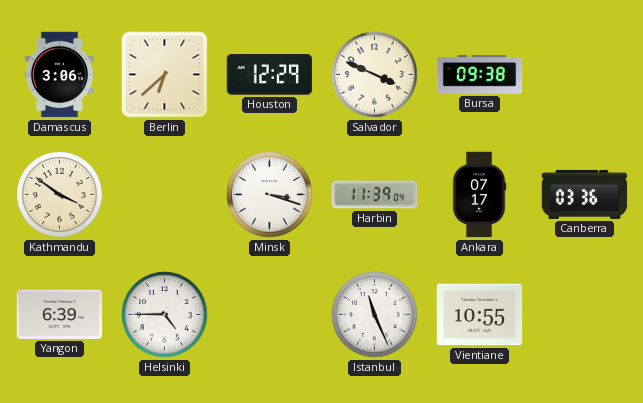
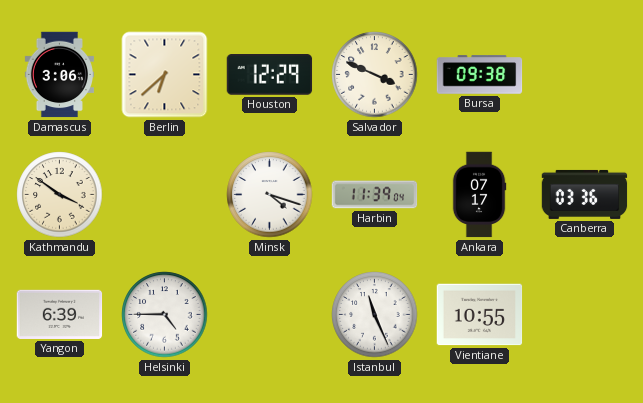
Minsk: 3:18 -> 4:18 (270, 195)
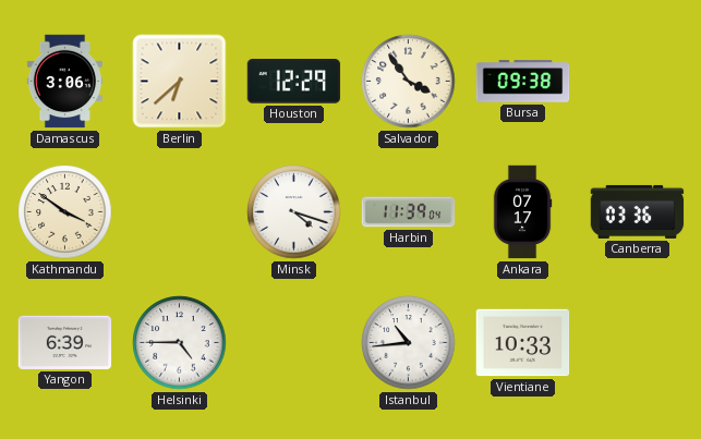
Salvador: 3:49 -> 3:54 (409, 82)
Istanbul: 11:26 -> 10:44 (409, 343)
Vientiane: 10:55 -> 10:33 (523, 343)
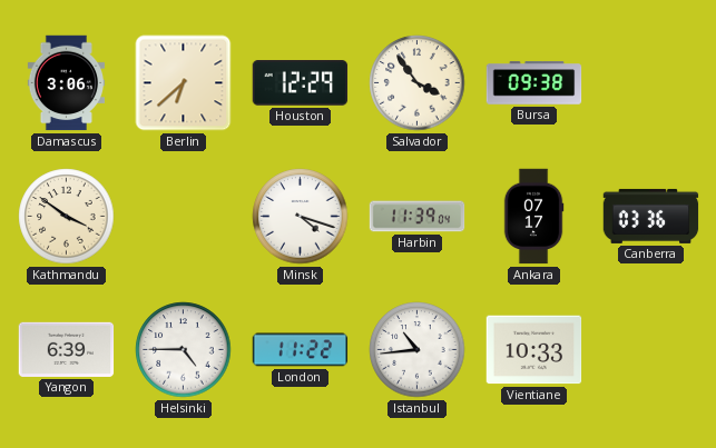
London: none -> 11:22 (301, 350)
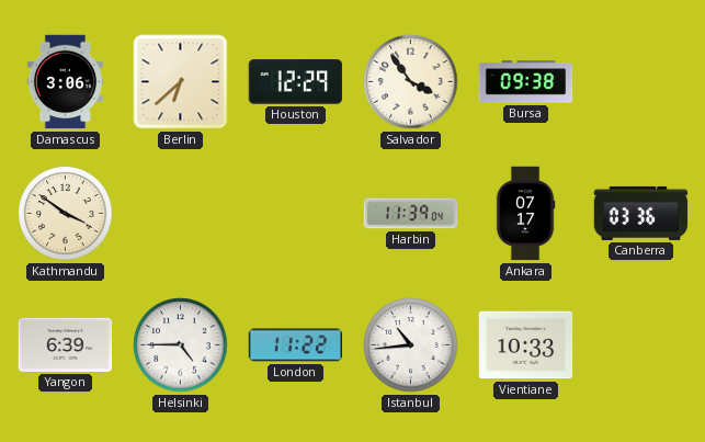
Minsk: 4:18 -> none (301, 217)
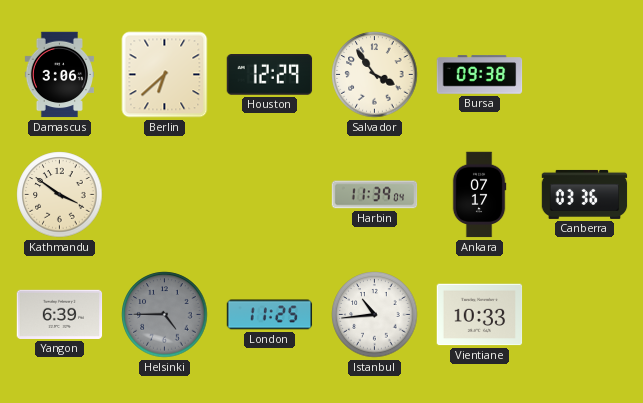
Helsinki dial: white -> grey (165, 315)
London: 11:22 -> 11:25 (270, 315)
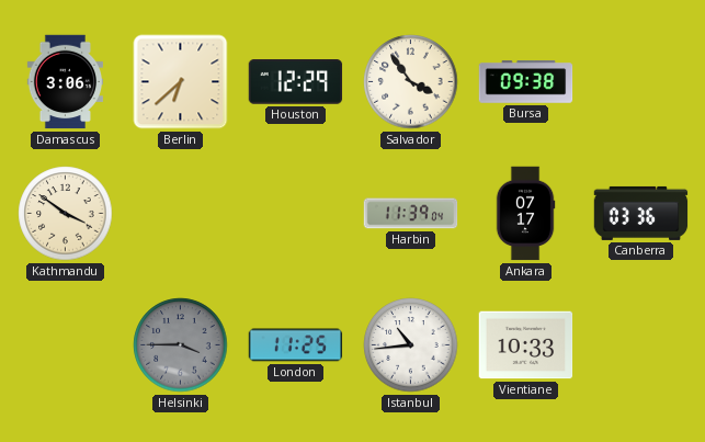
Yangon: 6:39 -> none (60, 314)
Helsinki: 4:45 -> 3:45 (181, 345)
